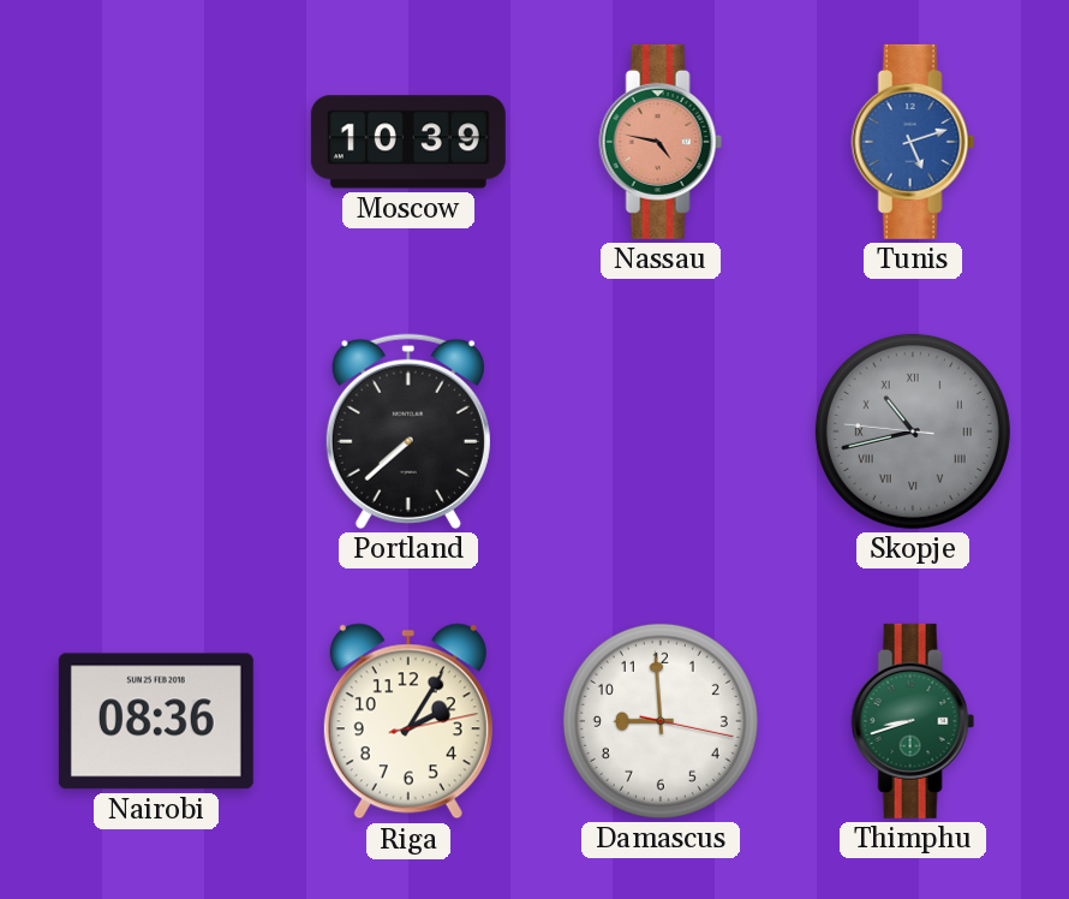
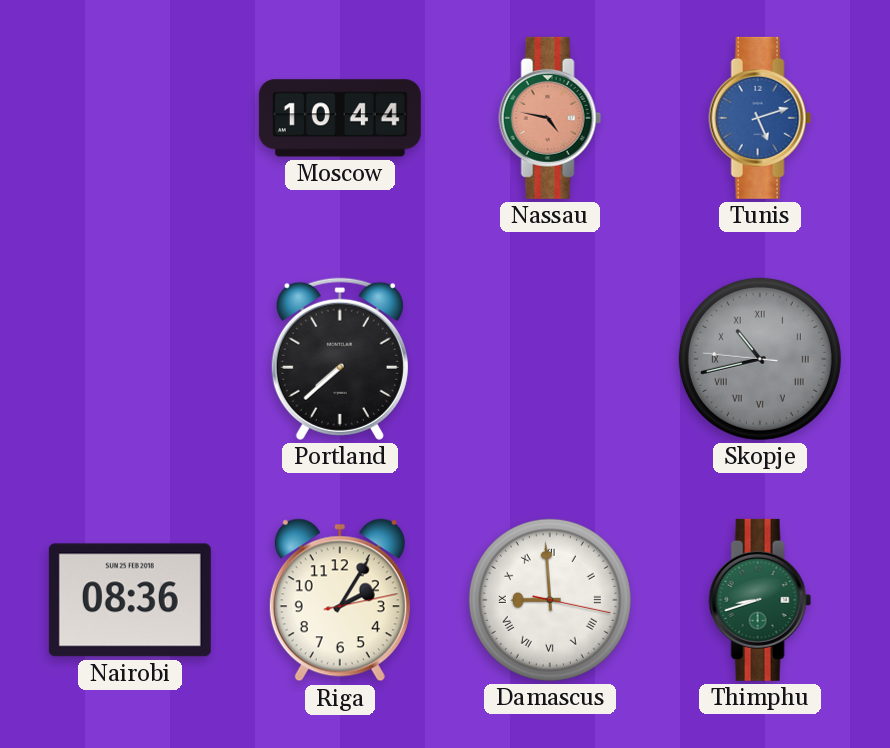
Moscow: 10:39 -> 10:44 (340, 118)
Damascus numerals: Arabic -> Roman (550, 600)
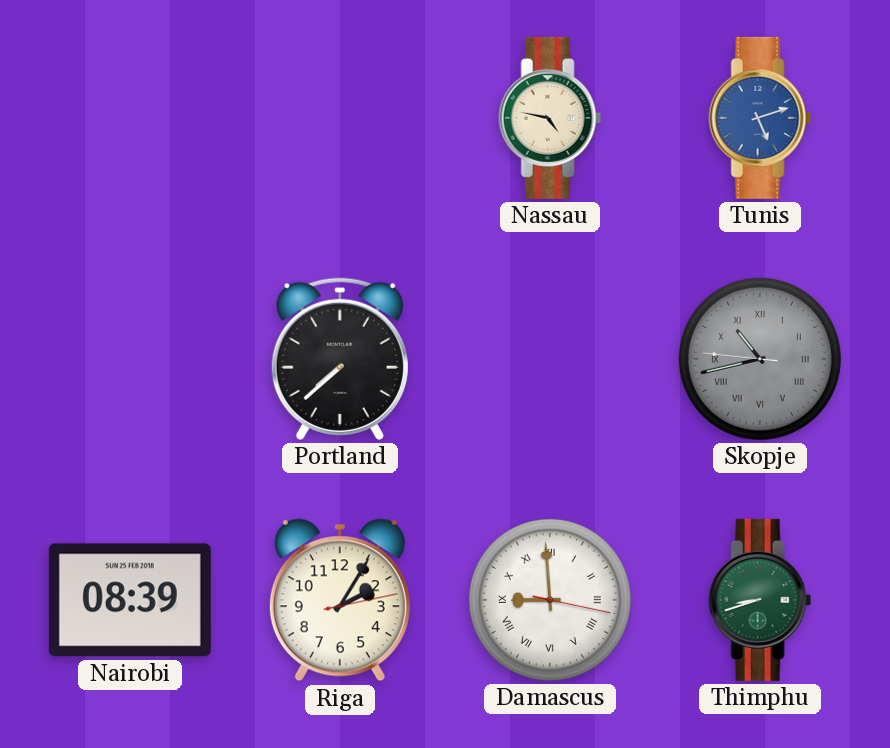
Moscow: 10:44 -> none (340, 118)
Nassau dial: salmon -> cream (550, 118)
Nairobi: 08:36 -> 08:39 (130, 600)
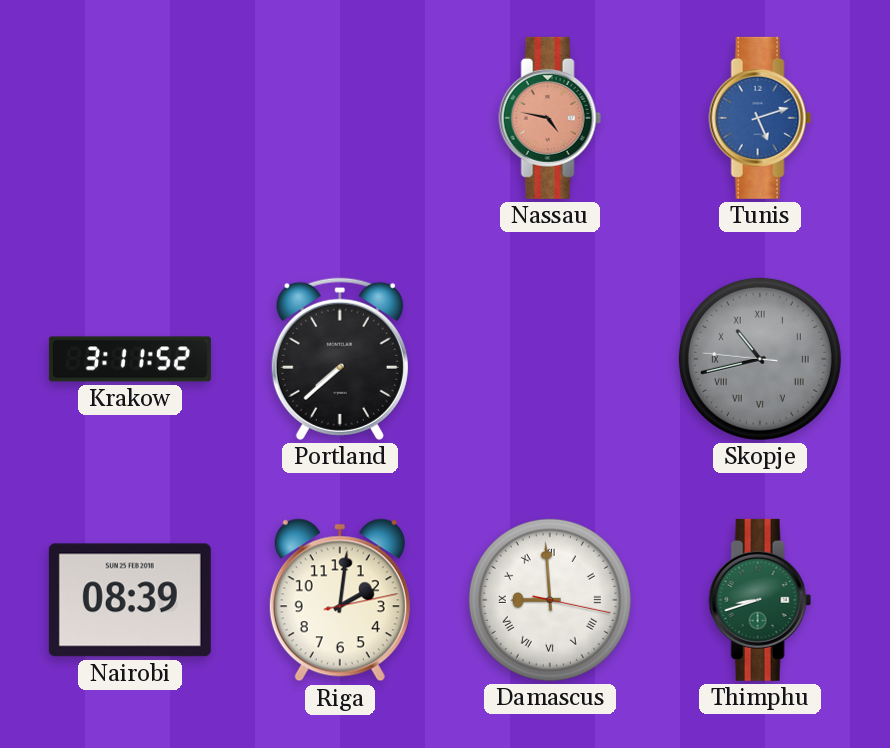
Nassau dial: cream -> salmon (550, 118)
Krakow: none -> 3:11 (130, 359)
Riga: 2:05 -> 2:01 (340, 600)
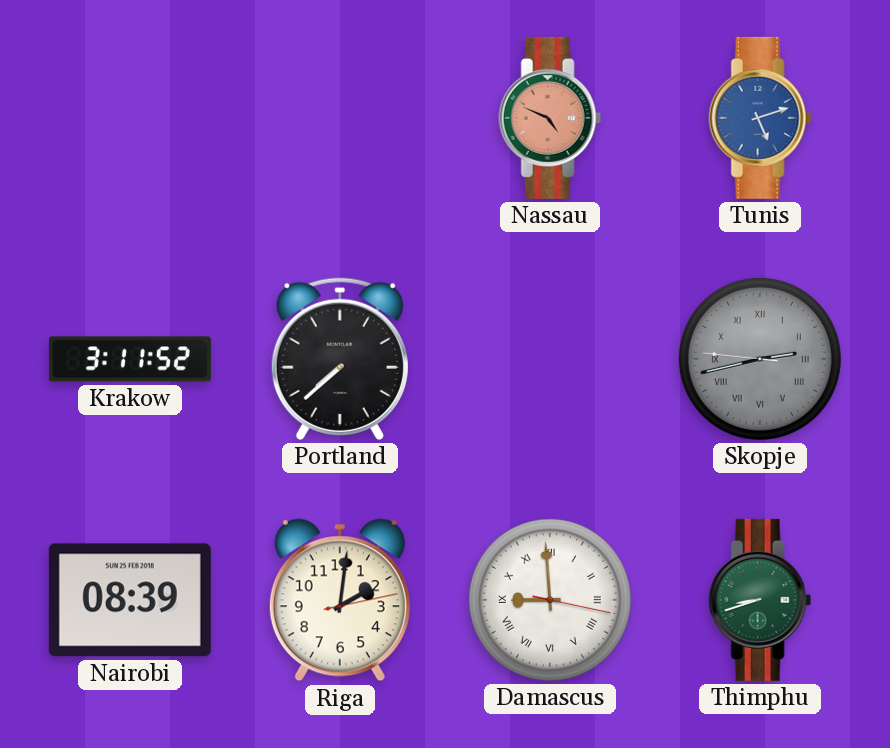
Nassau: 4:47 -> 4:49 (550, 118)
Skopje: 10:42 -> 2:42 (760, 359)
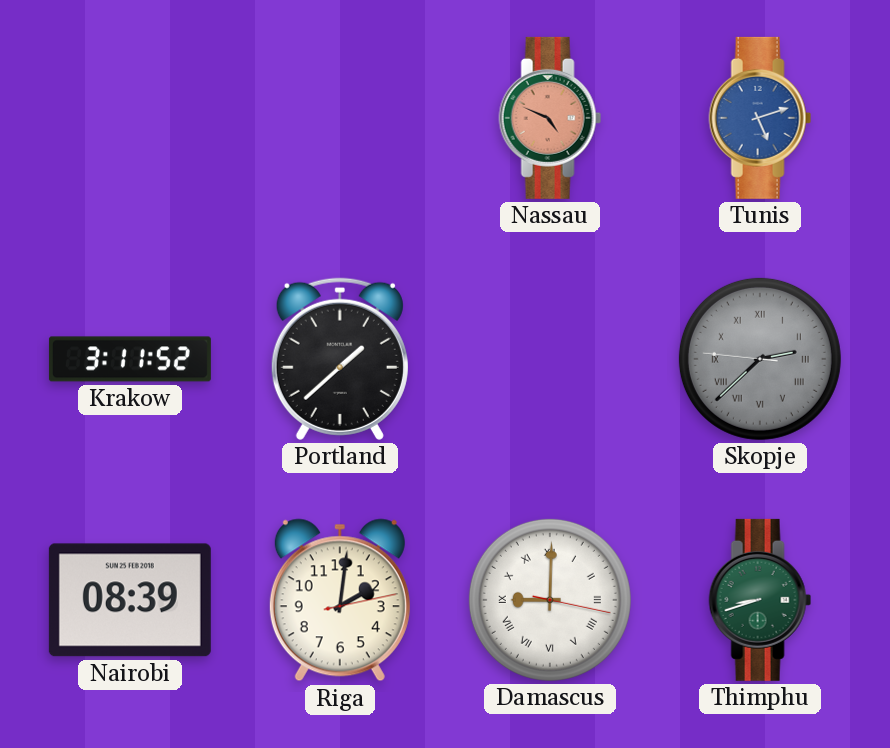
Portland: 7:38 -> 1:38 (340, 359)
Skopje: 2:42 -> 2:37 (760, 359)
Damascus: 8:59 -> 9:00 (550, 600)
